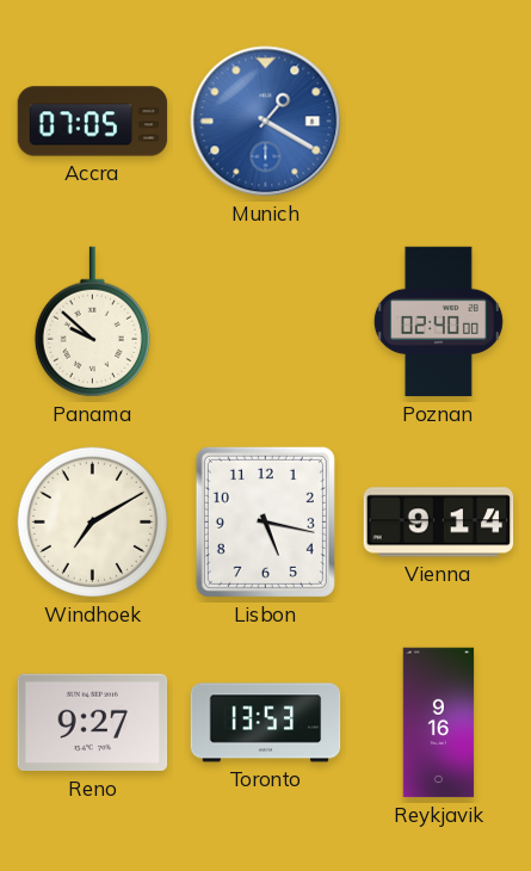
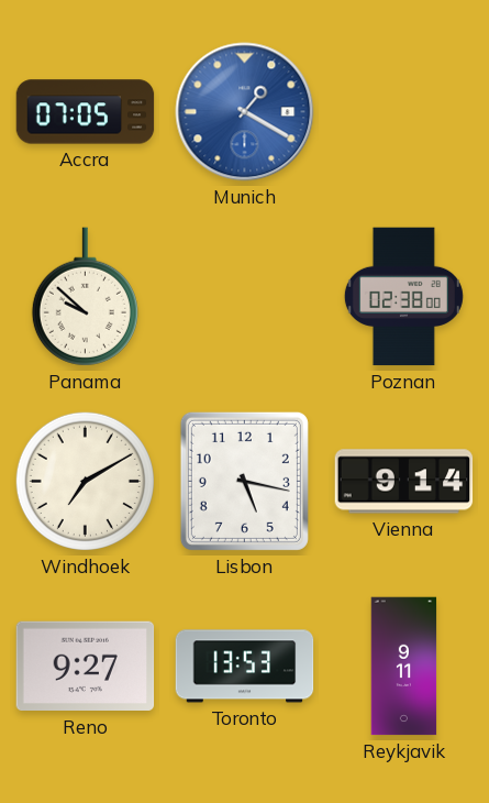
Poznan: 02:40 -> 02:38 (403, 297)
Reykjavik: 9:16 -> 9:11 (404, 667)
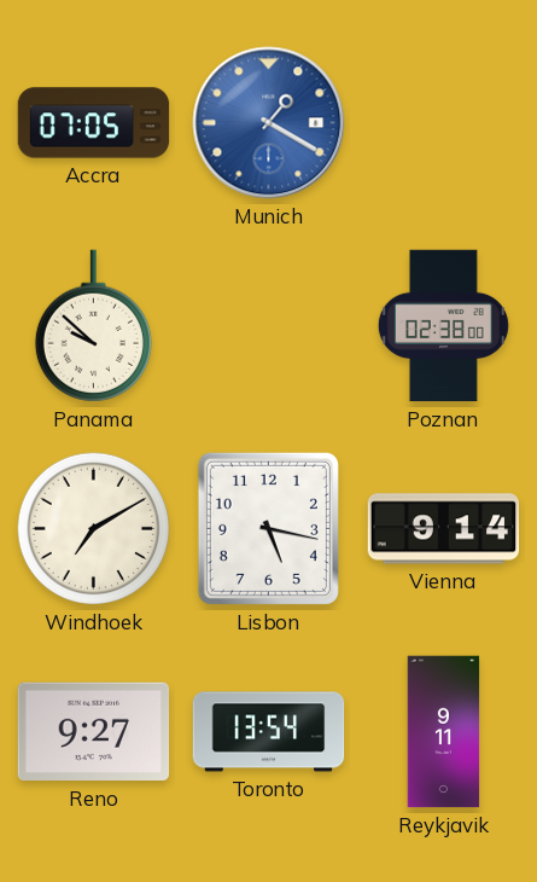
Toronto: 13:53 -> 13:54 (269, 732)
